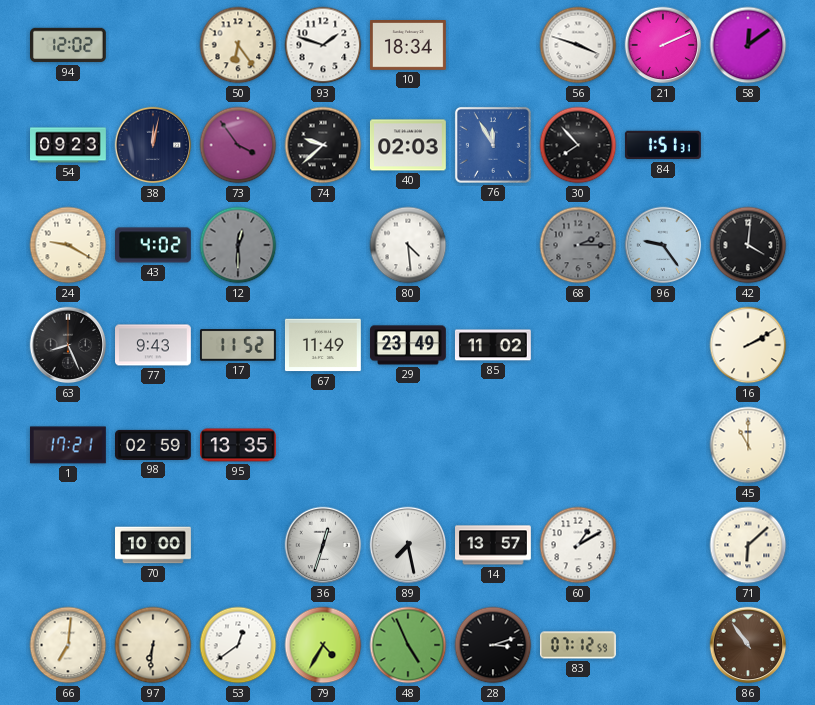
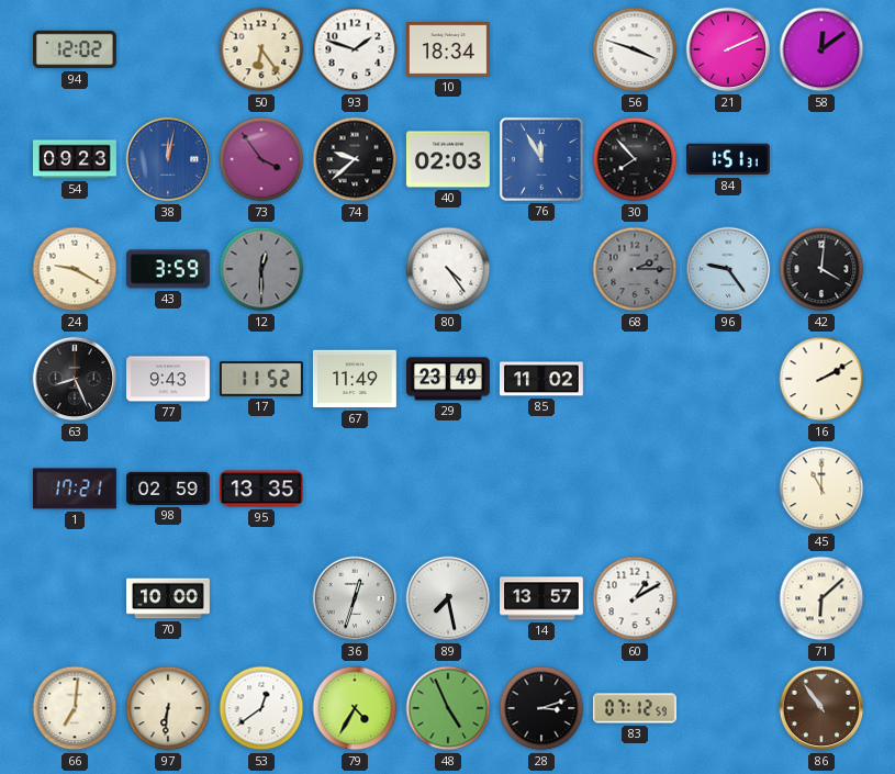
38 dial: navy -> blue (168, 159)
43: 4:02 -> 3:59 (169, 269)
80: 4:29 -> 4:24 (448, 269)
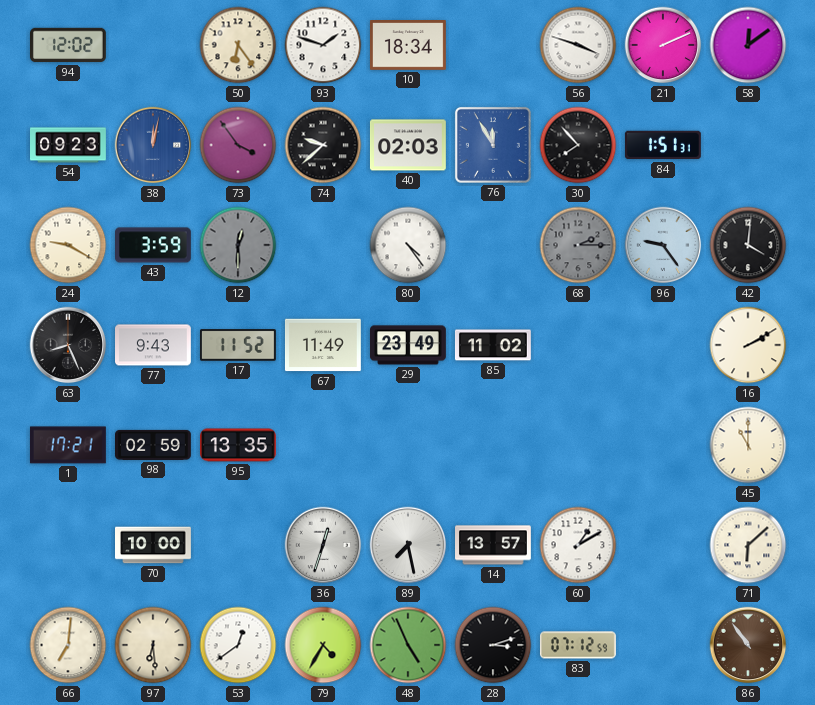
97: 6:31 -> 6:29 (153, 645)
